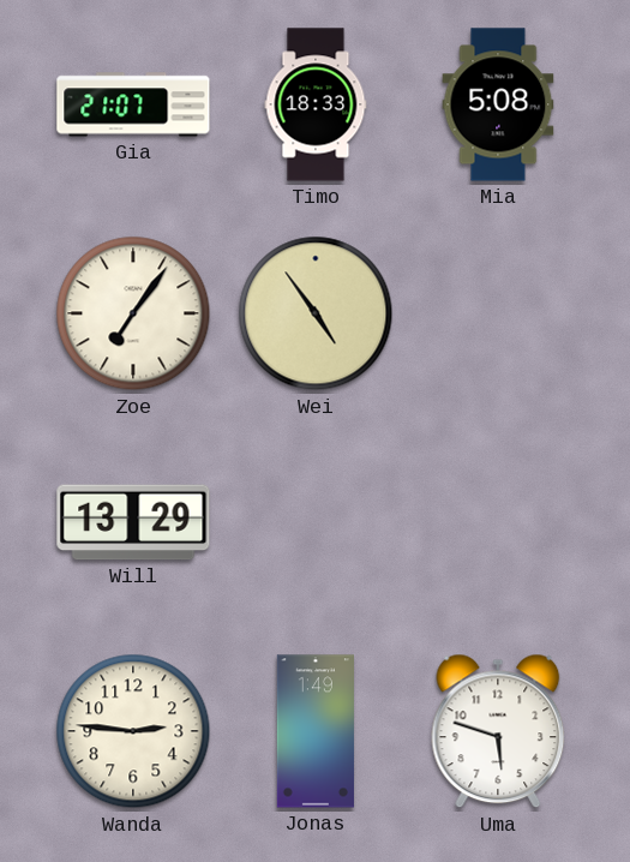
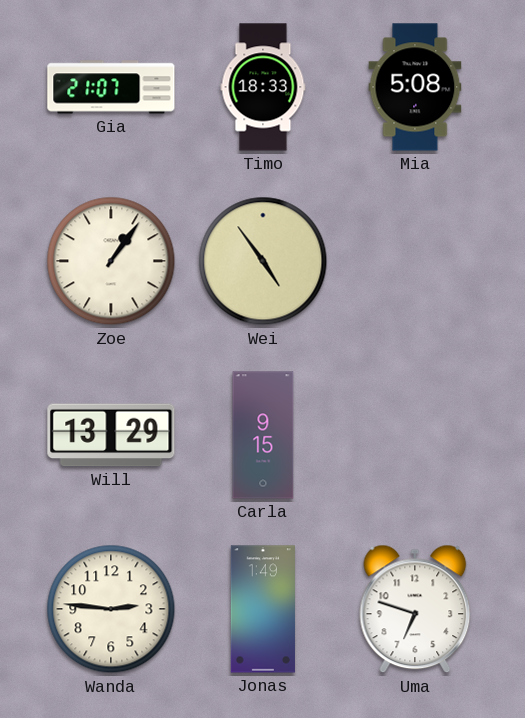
Zoe: 7:06 -> 1:06 (111, 261)
Carla: none -> 9:15 (263, 435)
Uma: 5:48 -> 6:48 (415, 609)
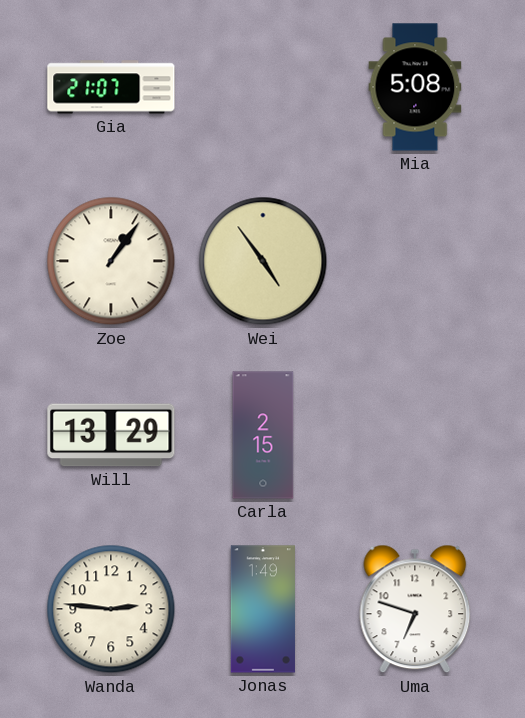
Timo: 18:33 -> none (263, 87)
Carla: 9:15 -> 2:15 (263, 435)
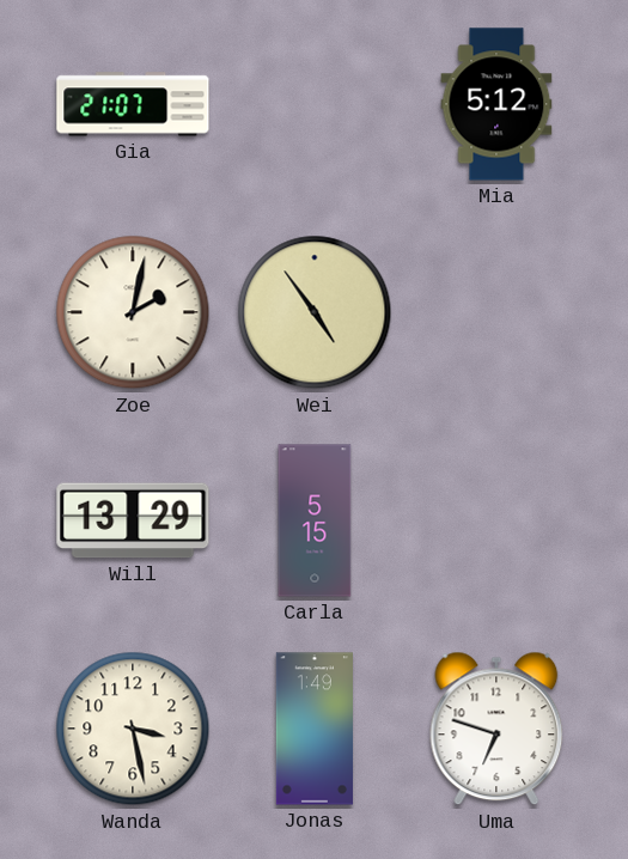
Mia: 5:08 -> 5:12 (496, 104)
Zoe: 1:06 -> 2:02 (133, 312)
Carla: 2:15 -> 5:15 (315, 520)
Wanda: 2:46 -> 3:28 (133, 729)
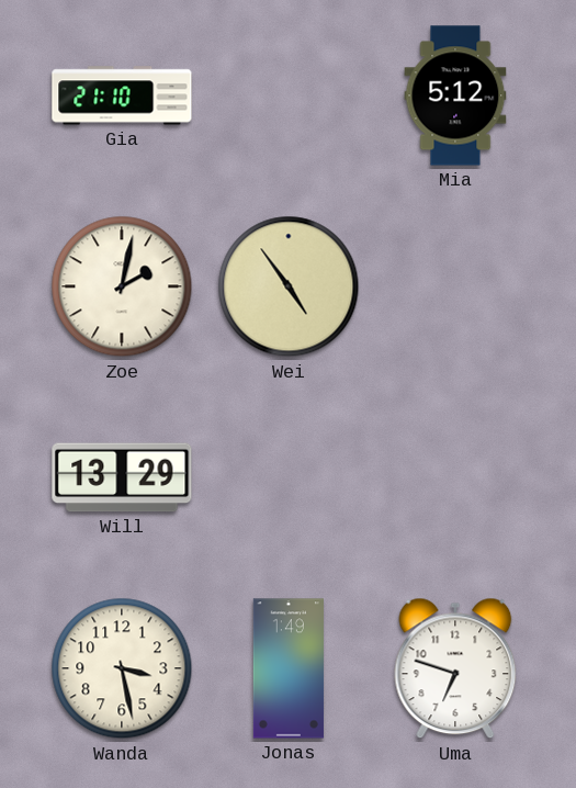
Gia: 21:07 -> 21:10 (122, 95)
Carla: 5:15 -> none (315, 520)
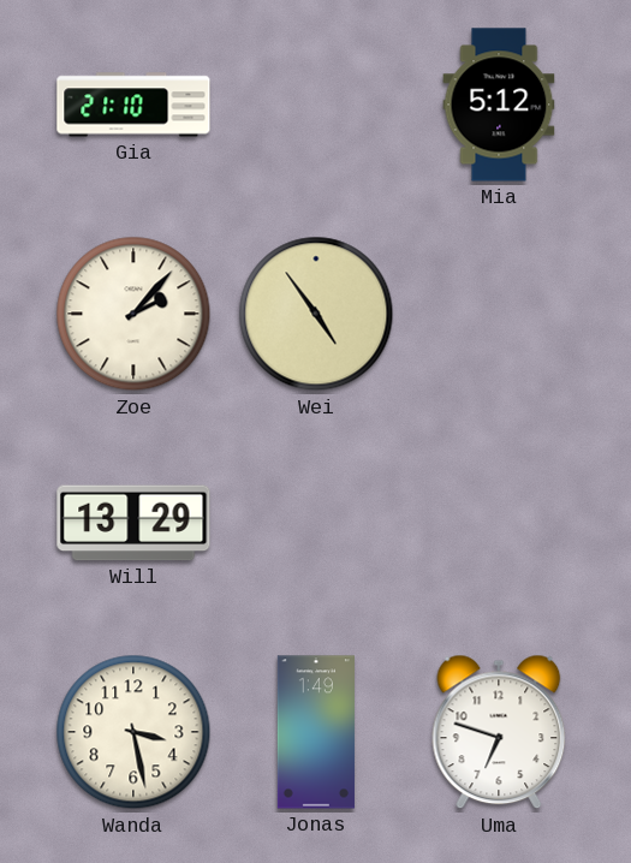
Zoe: 2:02 -> 2:07 (133, 314)
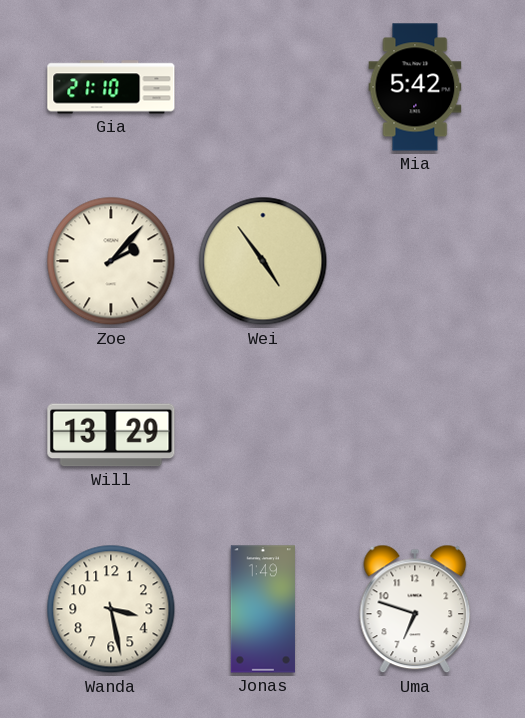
Mia: 5:12 -> 5:42 (415, 87)
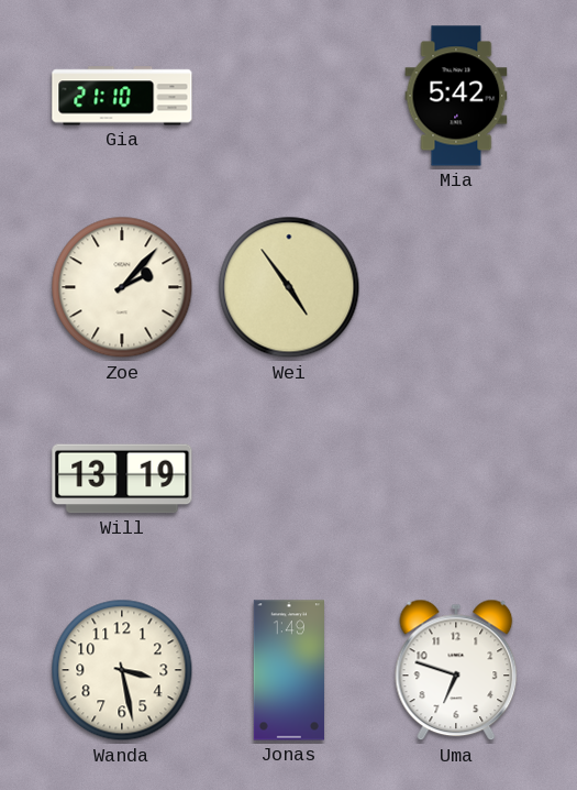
Will: 13:29 -> 13:19 (122, 479)
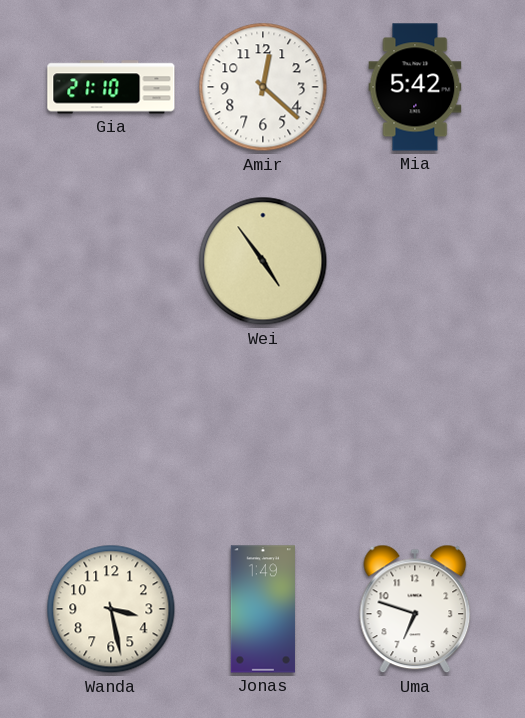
Amir: none -> 12:22 (263, 87)
Zoe: 2:07 -> none (122, 287)
Will: 13:19 -> none (122, 479)
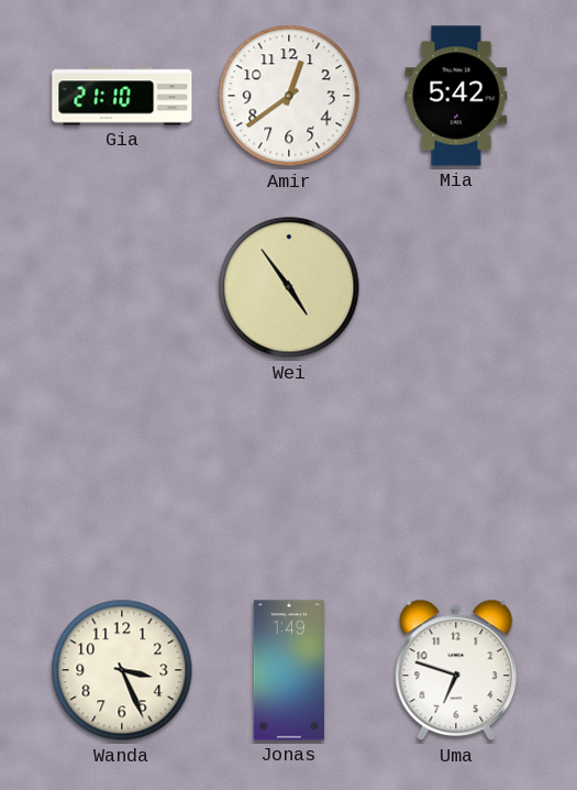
Amir: 12:22 -> 12:39 (289, 96)
Wanda: 3:28 -> 3:26 (122, 670)
